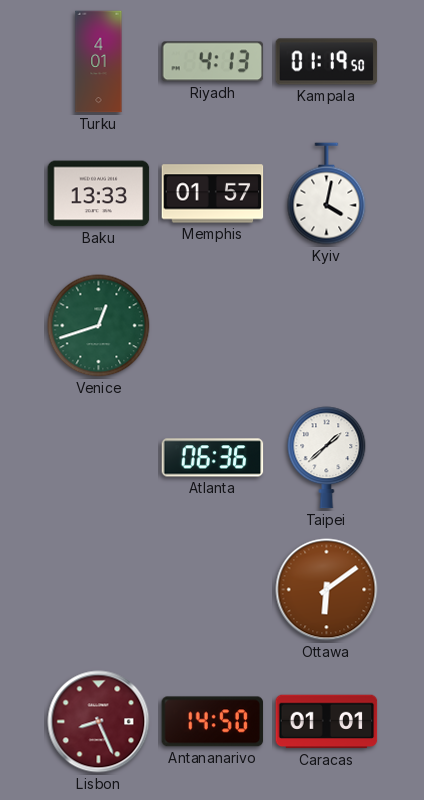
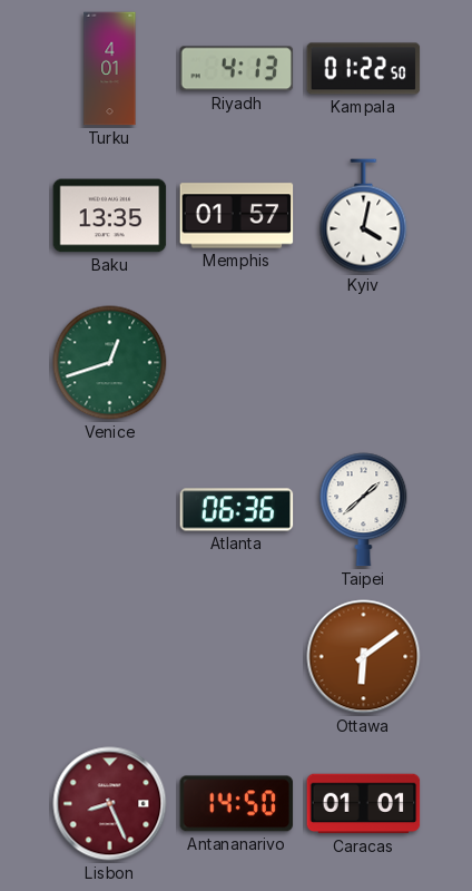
Kampala: 01:19 -> 01:22 (364, 69)
Baku: 13:33 -> 13:35 (110, 216)
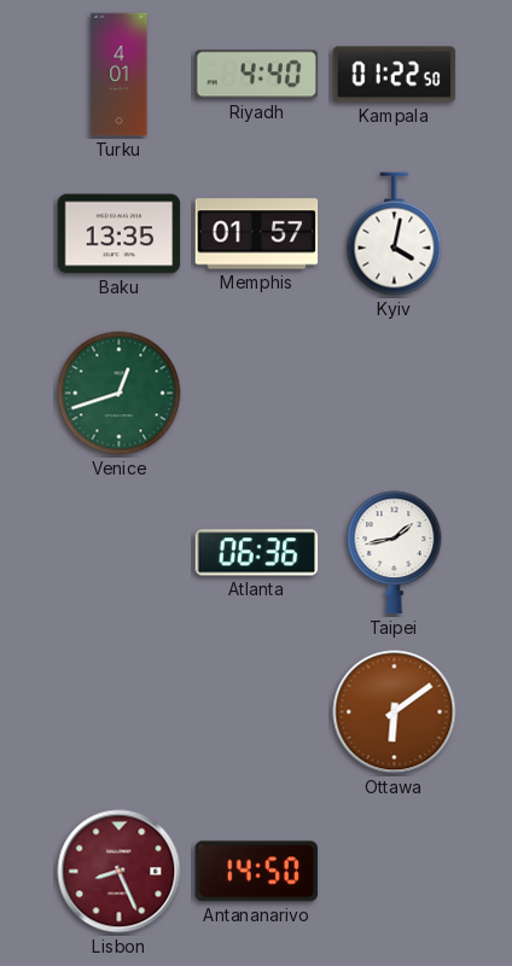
Riyadh: 4:13 -> 4:40 (257, 75)
Taipei: 1:38 -> 1:43 (395, 553)
Caracas: 01:01 -> none (364, 804)
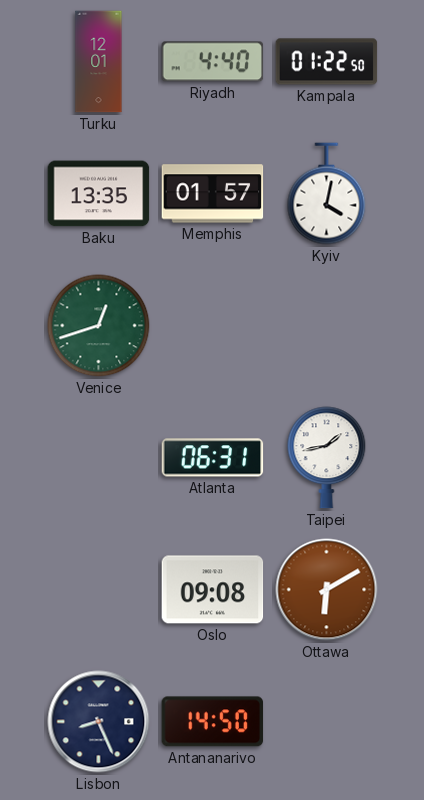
Turku: 4:01 -> 12:01 (99, 62)
Atlanta: 06:36 -> 06:31 (213, 458)
Oslo: none -> 09:08 (213, 590)
Ottawa: 6:09 -> 6:10 (327, 590)
Lisbon dial: burgundy -> navy (99, 722)
